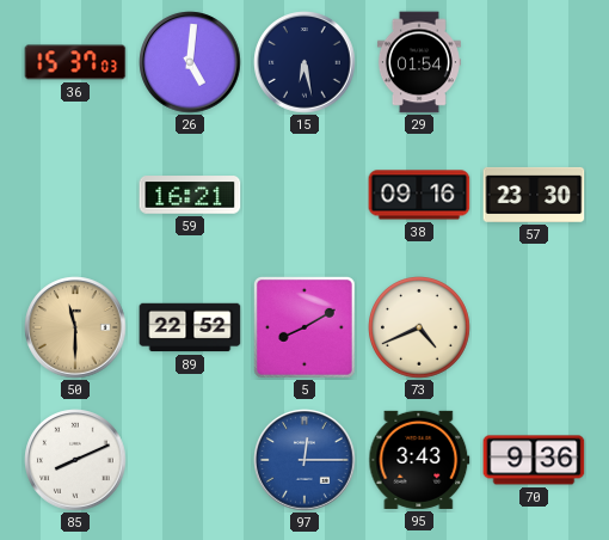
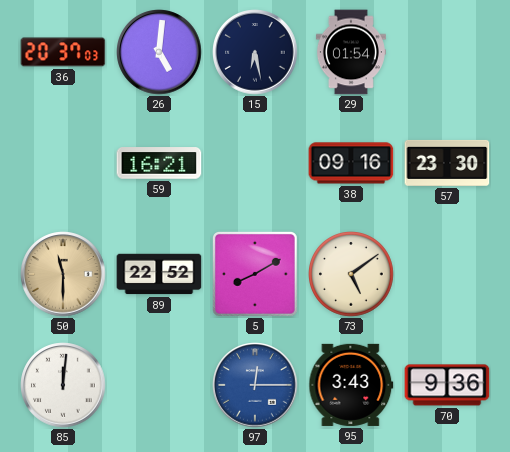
36: 15:37 -> 20:37 (63, 52)
73: 4:41 -> 5:09 (352, 275)
85: 8:11 -> 12:01 (63, 385)
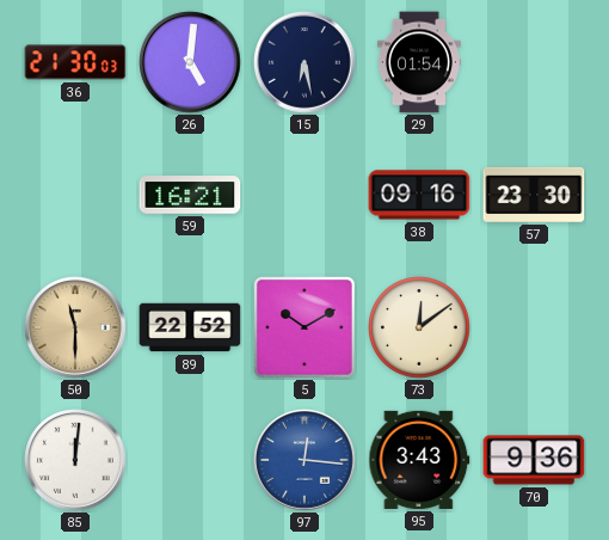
36: 20:37 -> 21:30 (75, 62)
5: 8:10 -> 10:10 (304, 327)
73: 5:09 -> 12:09 (420, 329)
97: 12:15 -> 12:16 (304, 460)
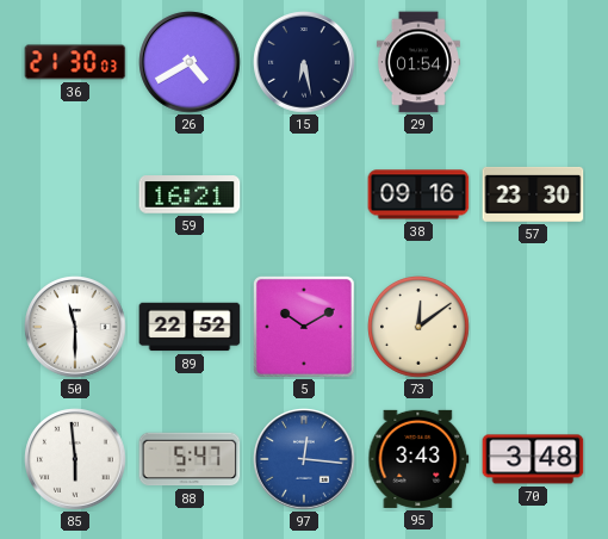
26: 5:01 -> 4:40 (190, 62)
50 dial: champagne -> white (75, 327)
85: 12:01 -> 5:59 (75, 459)
88: none -> 5:47 (190, 459)
70: 9:36 -> 3:48 (533, 459)
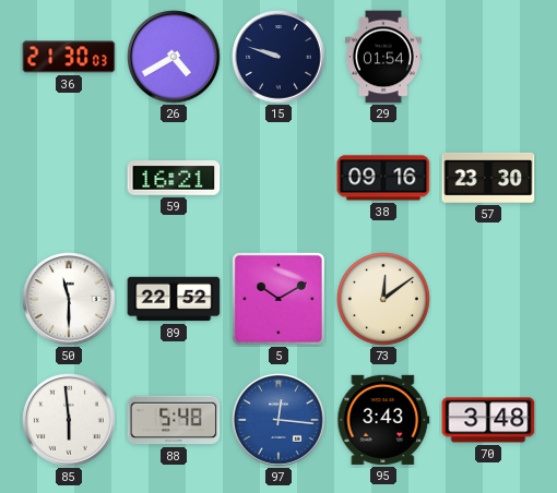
15: 6:28 -> 9:48 (278, 57)
88: 5:47 -> 5:48 (174, 420)
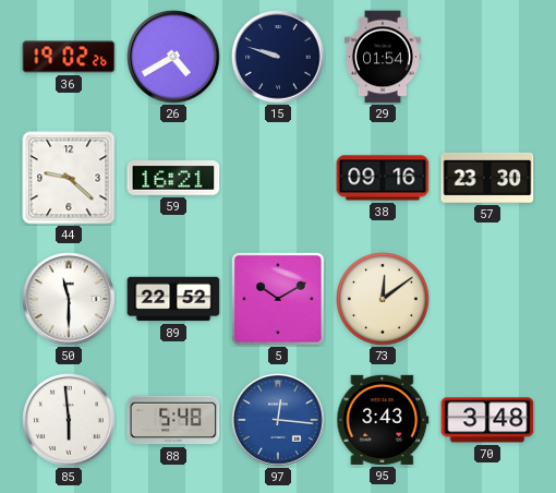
36: 21:30 -> 19:02 (69, 57)
44: none -> 9:22 (69, 178)
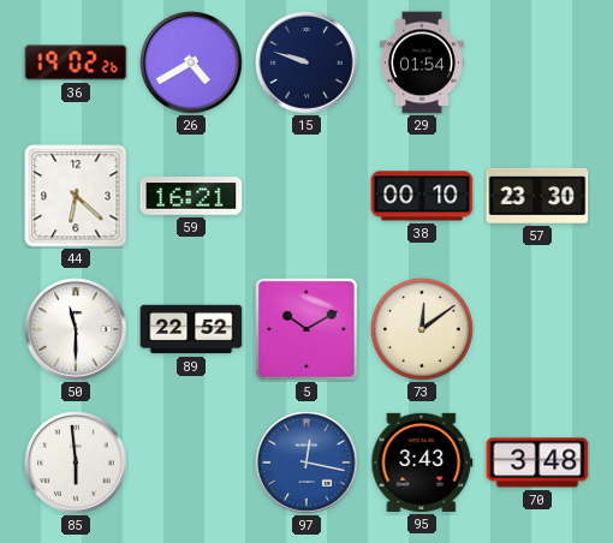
44: 9:22 -> 6:22 (76, 196)
38: 09:16 -> 00:10 (422, 196)
88: 5:48 -> none (173, 420)
97: 12:16 -> 12:17 (306, 463)
